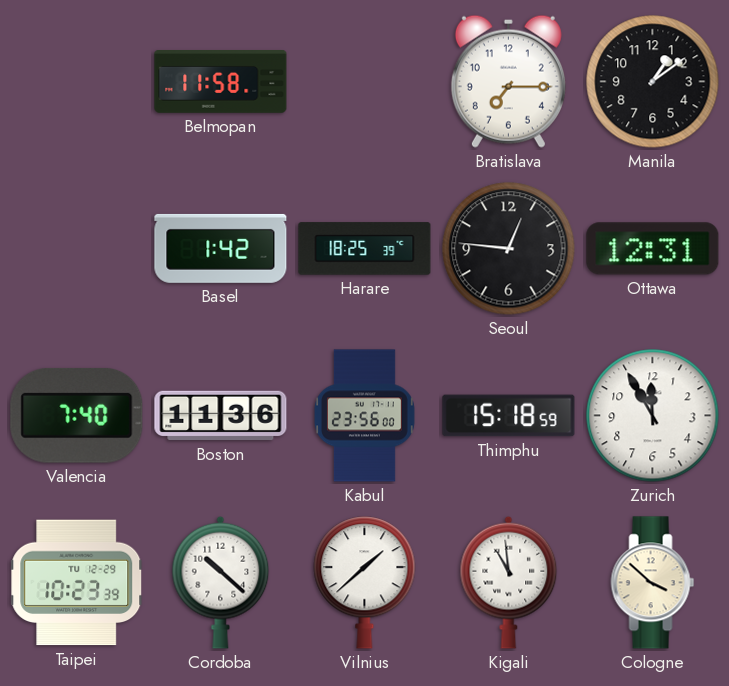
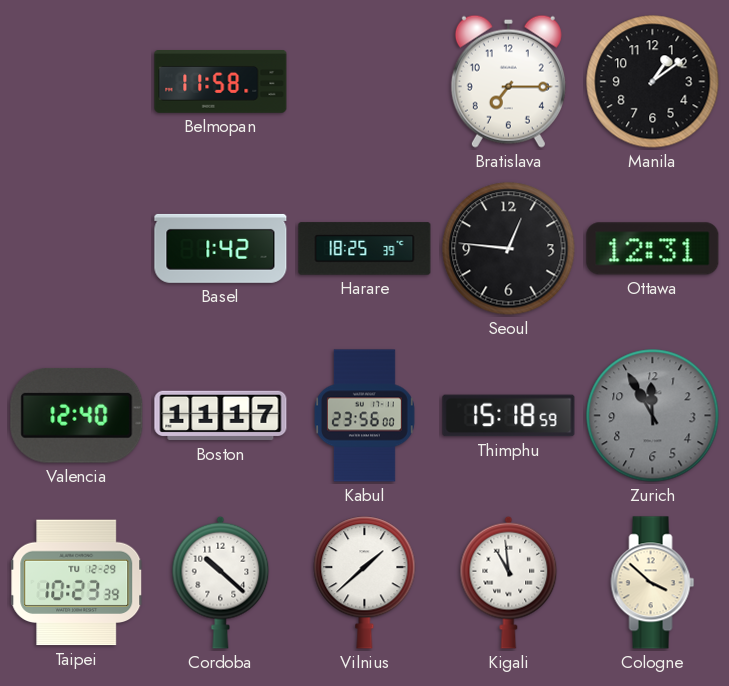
Valencia: 7:40 -> 12:40 (77, 415)
Boston: 11:36 -> 11:17 (221, 416)
Zurich dial: white -> grey (653, 416)
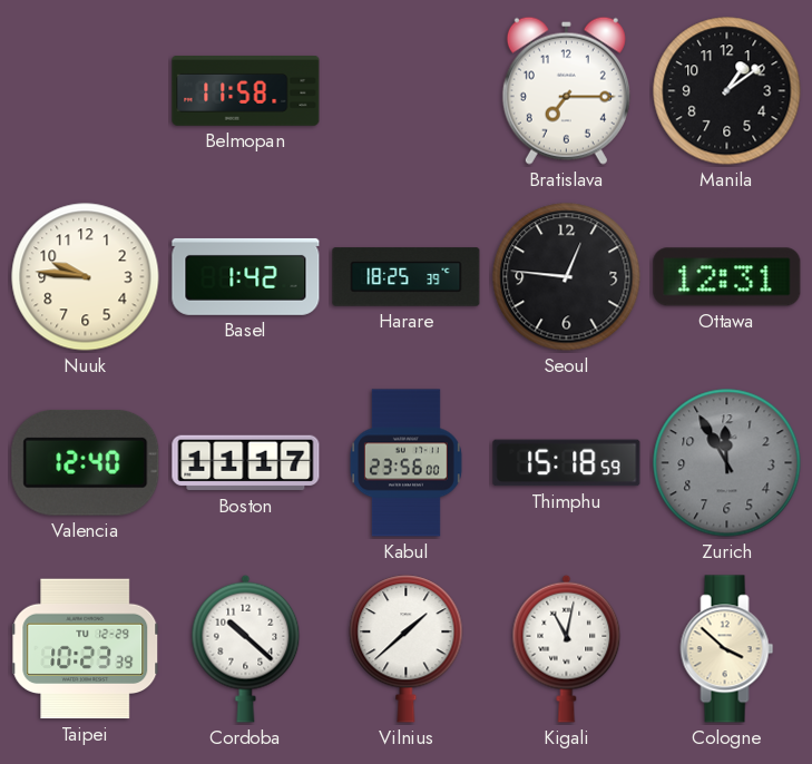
Nuuk: none -> 9:46 (86, 277)
Kigali: 10:59 -> 11:02 (567, 648)
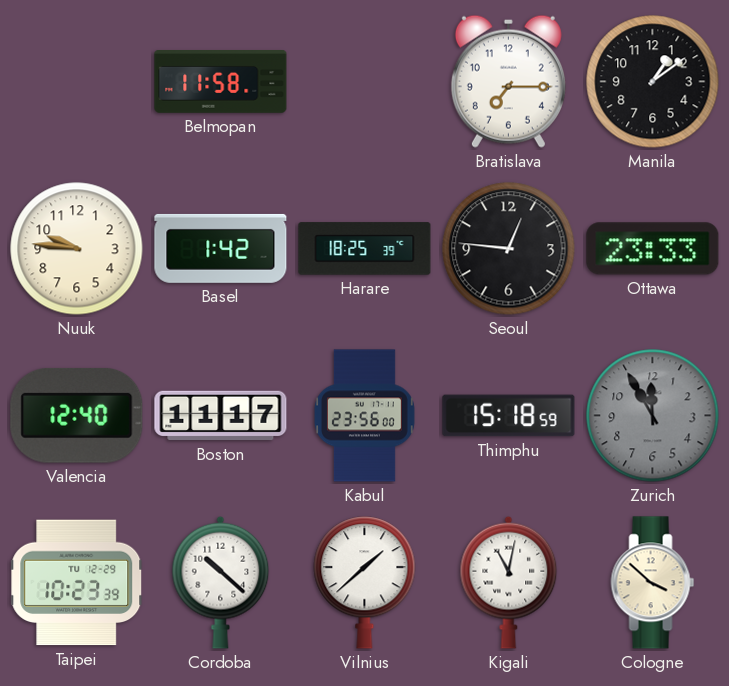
Ottawa: 12:31 -> 23:33 (653, 249)
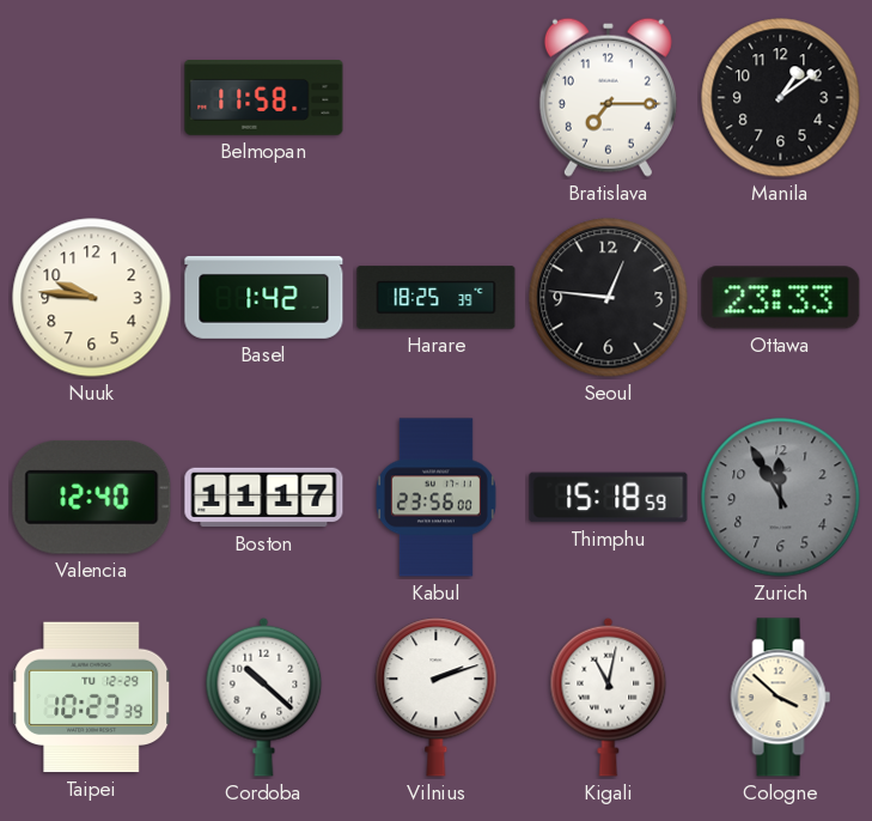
Vilnius: 1:38 -> 2:12 (437, 698)
